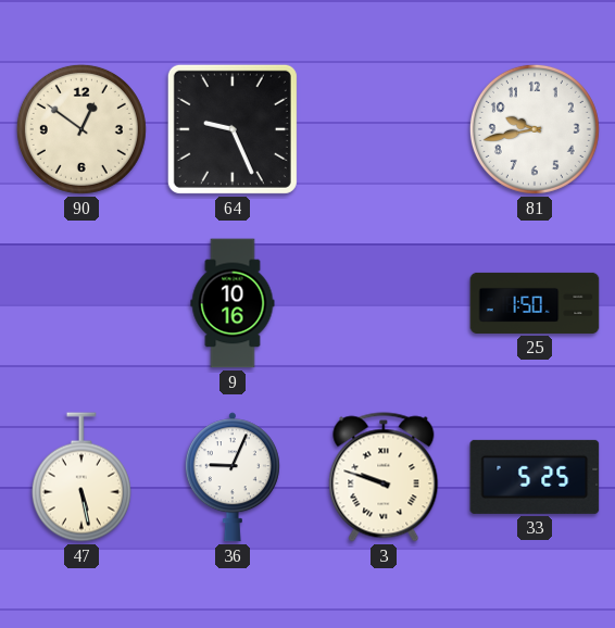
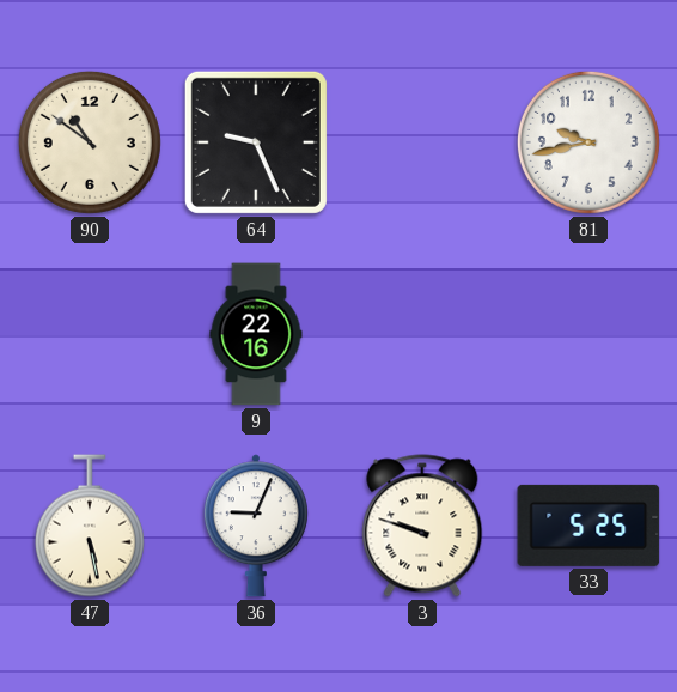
90: 12:51 -> 10:51 (90, 142)
9: 10:16 -> 22:16 (256, 334)
25: 1:50 -> none (535, 303)
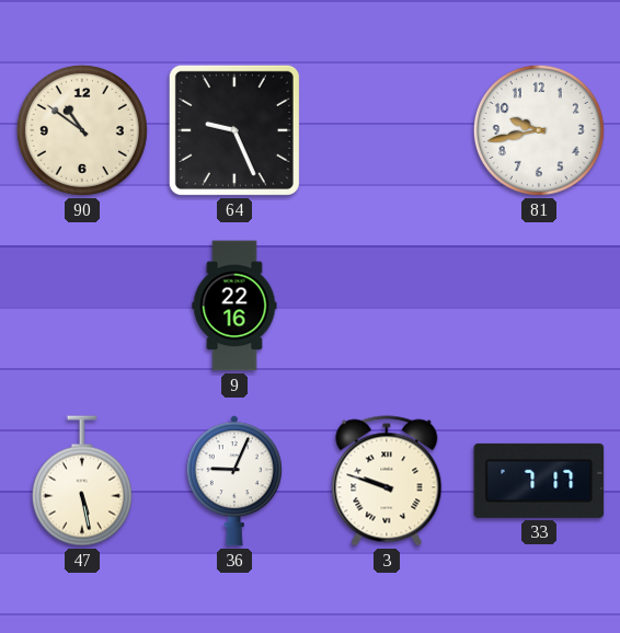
33: 5:25 -> 7:17 (539, 481)
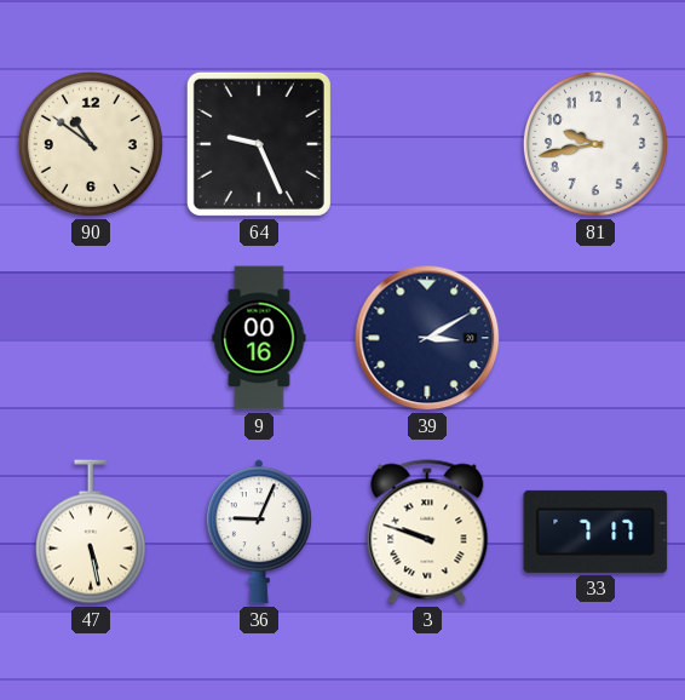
9: 22:16 -> 00:16 (259, 338)
39: none -> 3:10 (427, 338)
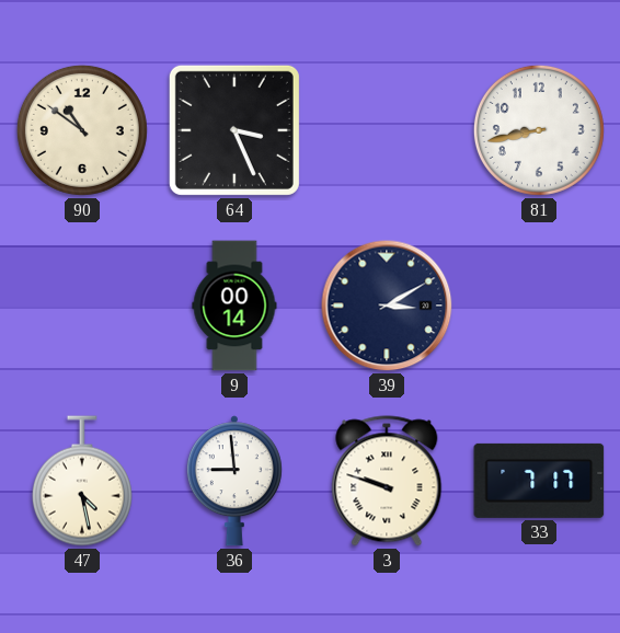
64: 9:26 -> 3:26 (234, 130)
81: 9:43 -> 8:43 (539, 130)
9: 00:16 -> 00:14 (234, 306)
47: 5:28 -> 4:28 (82, 481)
36: 9:04 -> 8:59 (234, 481)
